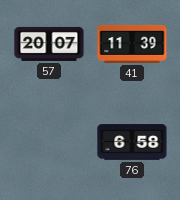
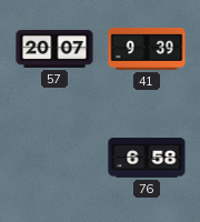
41: 11:39 -> 9:39 (147, 49)
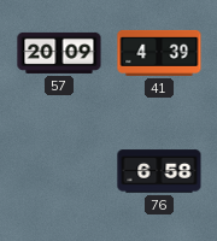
57: 20:07 -> 20:09 (59, 53)
41: 9:39 -> 4:39 (159, 53)
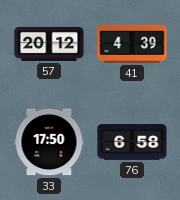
57: 20:09 -> 20:12 (49, 44)
33: none -> 17:50 (49, 142)
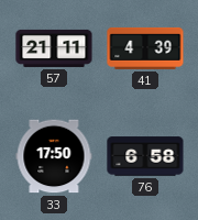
57: 20:12 -> 21:11 (54, 48)
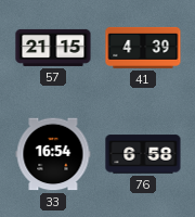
57: 21:11 -> 21:15 (53, 48)
33: 17:50 -> 16:54 (53, 154)
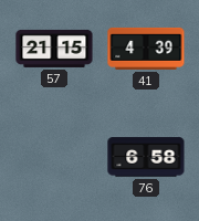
33: 16:54 -> none (53, 154)
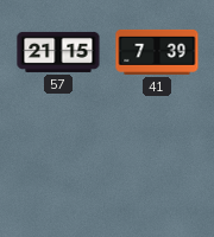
41: 4:39 -> 7:39 (157, 52)
76: 6:58 -> none (146, 157)
